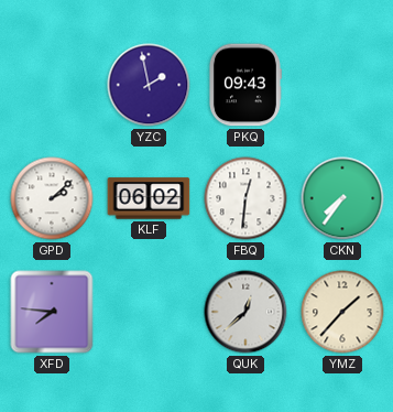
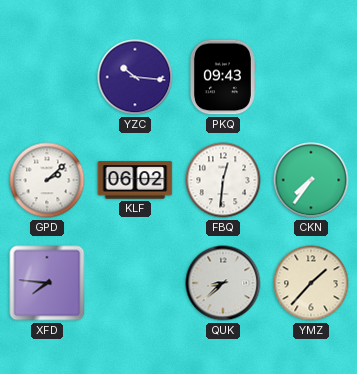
YZC: 1:58 -> 10:16 (135, 77)
QUK: 12:38 -> 8:38 (223, 283)
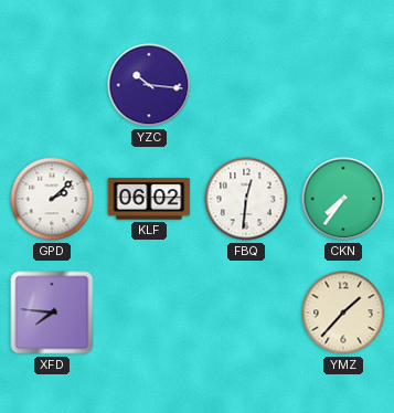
PKQ: 09:43 -> none (222, 77)
QUK: 8:38 -> none (223, 283)
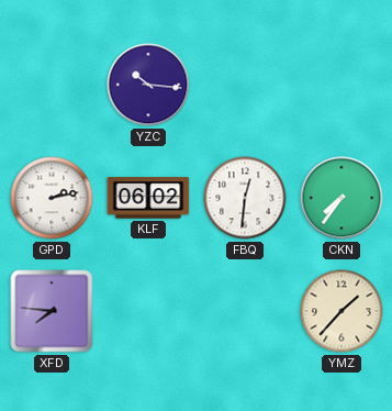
GPD: 2:08 -> 2:13 (52, 198)
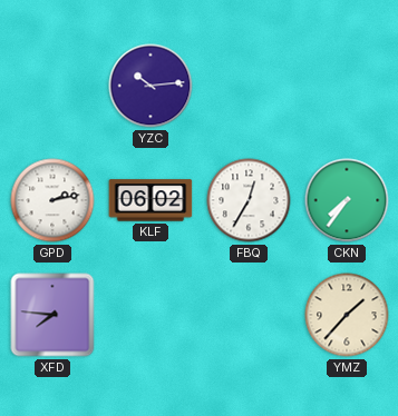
YZC: 10:16 -> 10:14 (151, 86)
FBQ: 12:31 -> 12:35 (249, 200)
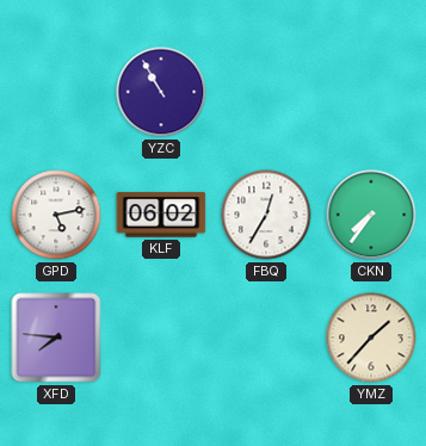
YZC: 10:14 -> 10:55 (161, 92)
GPD: 2:13 -> 5:13 (56, 215)
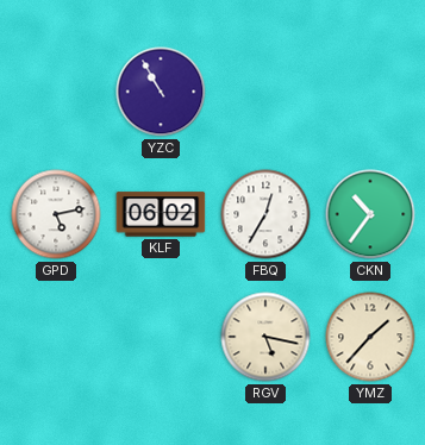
CKN: 7:36 -> 10:36 (370, 214)
XFD: 7:46 -> none (56, 337)
RGV: none -> 5:17 (265, 337)
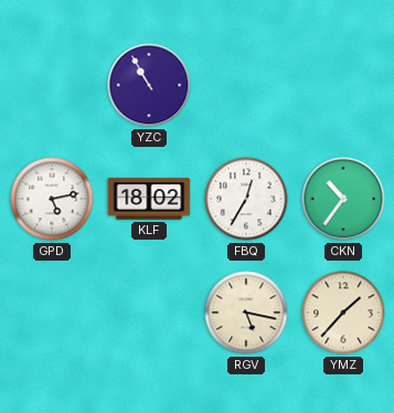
KLF: 06:02 -> 18:02 (149, 199)
